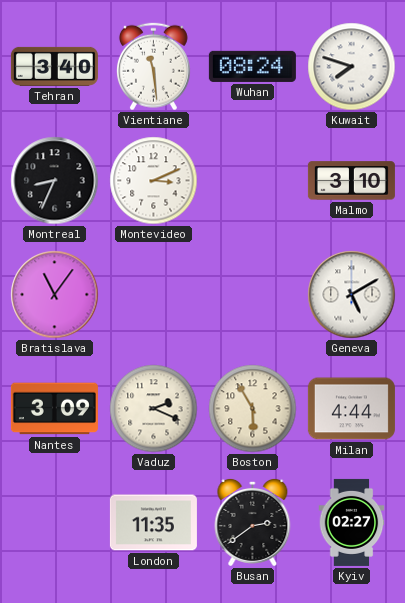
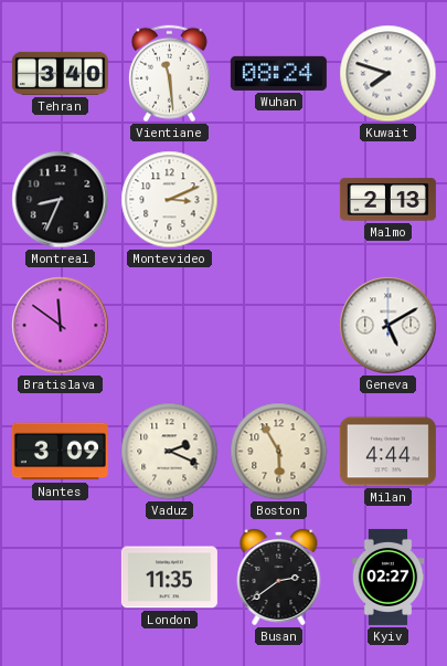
Malmo: 3:10 -> 2:13 (387, 200)
Bratislava: 11:06 -> 11:51 (61, 326)
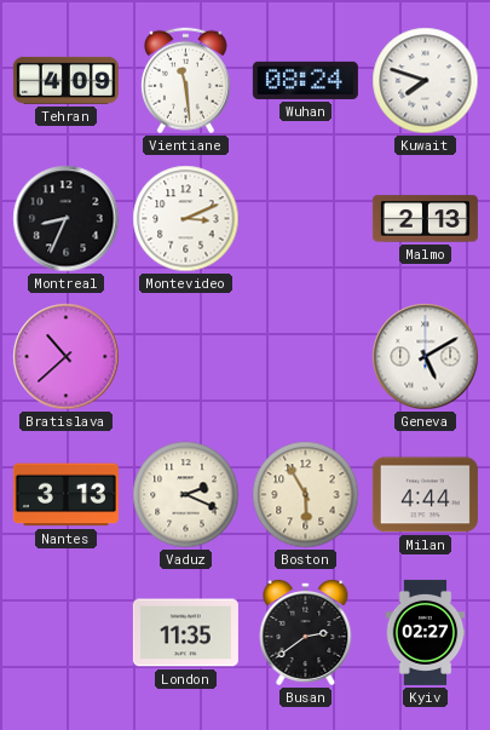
Tehran: 3:40 -> 4:09 (65, 80)
Bratislava: 11:51 -> 10:38 (67, 357)
Nantes: 3:09 -> 3:13 (65, 495)
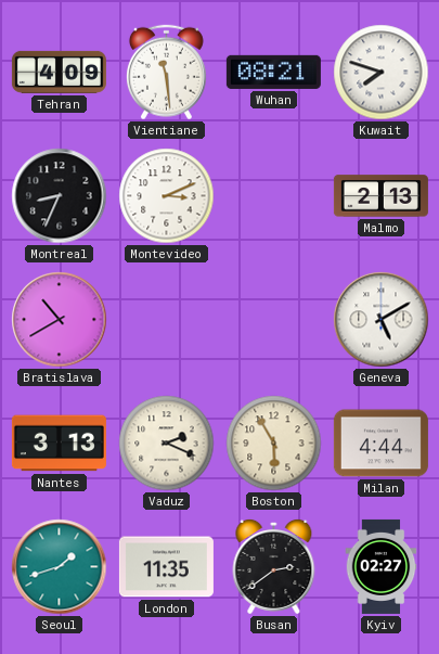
Wuhan: 08:24 -> 08:21 (273, 72)
Bratislava: 10:38 -> 10:40 (60, 320)
Seoul: none -> 1:42 (60, 567)
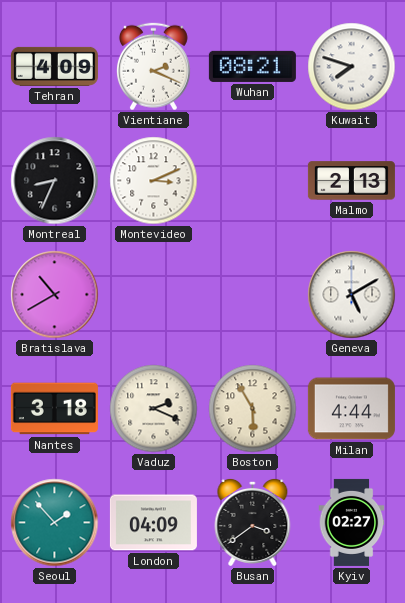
Vientiane: 11:29 -> 2:19 (153, 67)
Nantes: 3:13 -> 3:18 (54, 409)
Seoul: 1:42 -> 1:53 (55, 523)
London: 11:35 -> 04:09 (153, 523)
Busan: 2:39 -> 3:39 (253, 522)
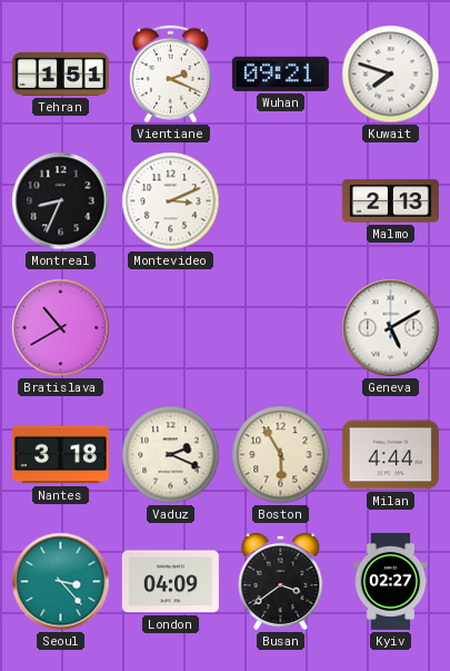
Tehran: 4:09 -> 1:51 (60, 73)
Wuhan: 08:21 -> 09:21 (280, 73)
Seoul: 1:53 -> 3:23 (61, 582)
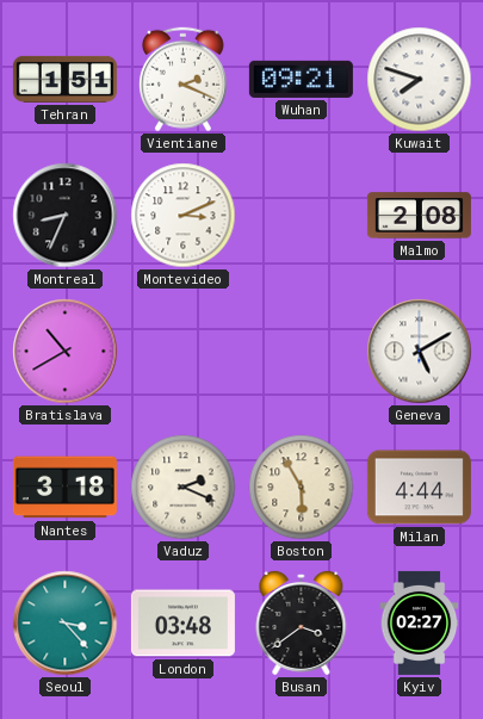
Malmo: 2:13 -> 2:08 (419, 216)
London: 04:09 -> 03:48 (182, 624)
